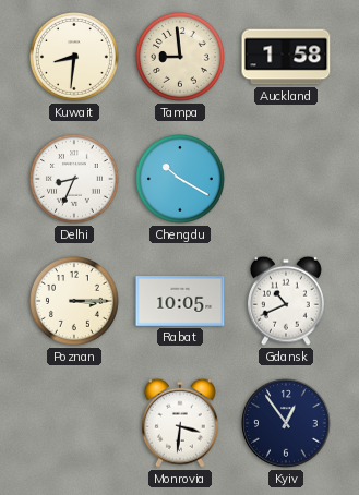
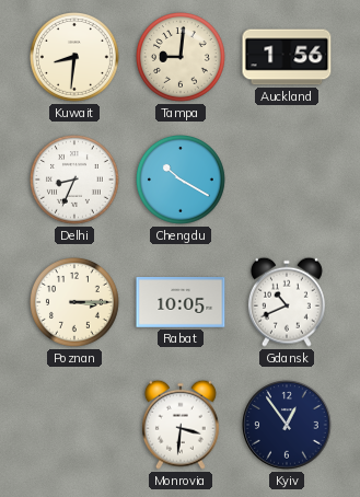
Tampa: 8:59 -> 9:01 (182, 58)
Auckland: 1:58 -> 1:56 (287, 57)
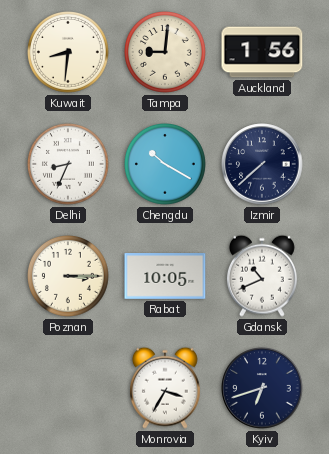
Izmir: none -> 7:38 (262, 164)
Monrovia: 3:31 -> 3:35 (165, 388)
Kyiv: 12:54 -> 6:42 (262, 388)
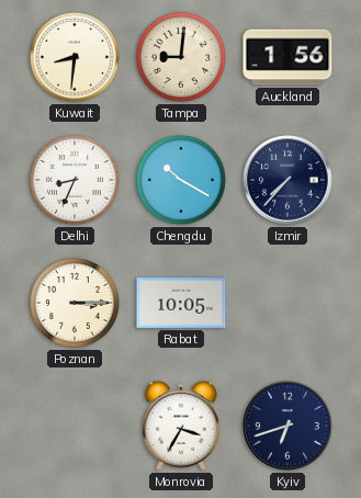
Izmir: 7:38 -> 7:37 (287, 180)
Gdansk: 10:41 -> none (262, 276)
